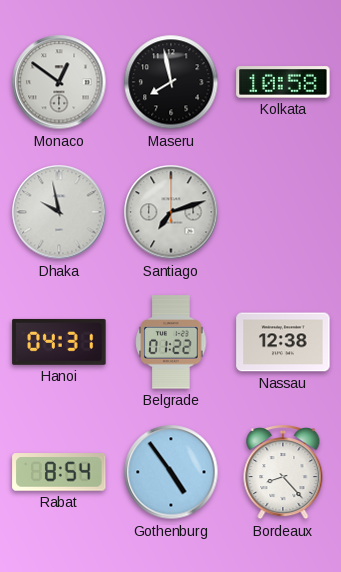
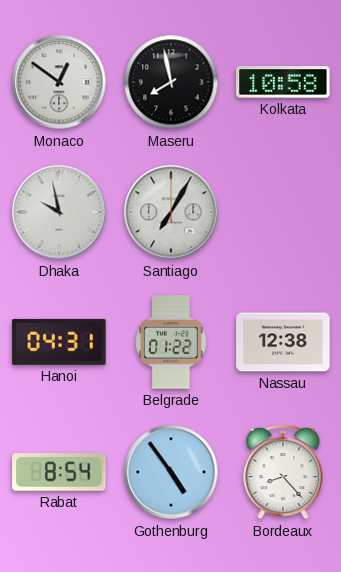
Santiago: 7:12 -> 7:05 (171, 212)
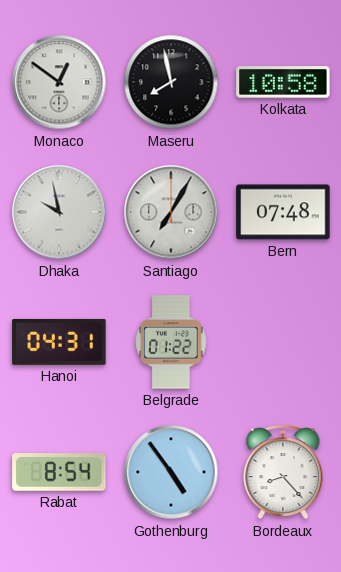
Bern: none -> 07:48 (283, 212)
Nassau: 12:38 -> none (283, 342)
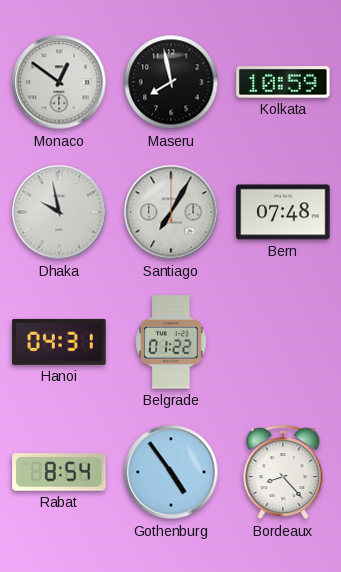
Kolkata: 10:58 -> 10:59 (283, 82)
